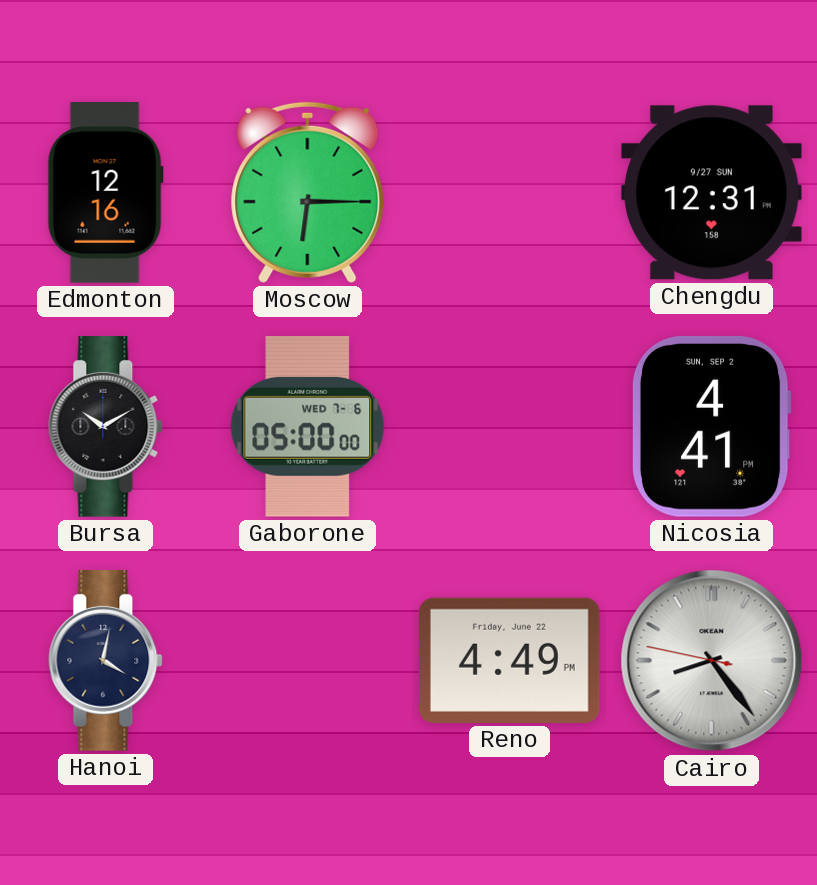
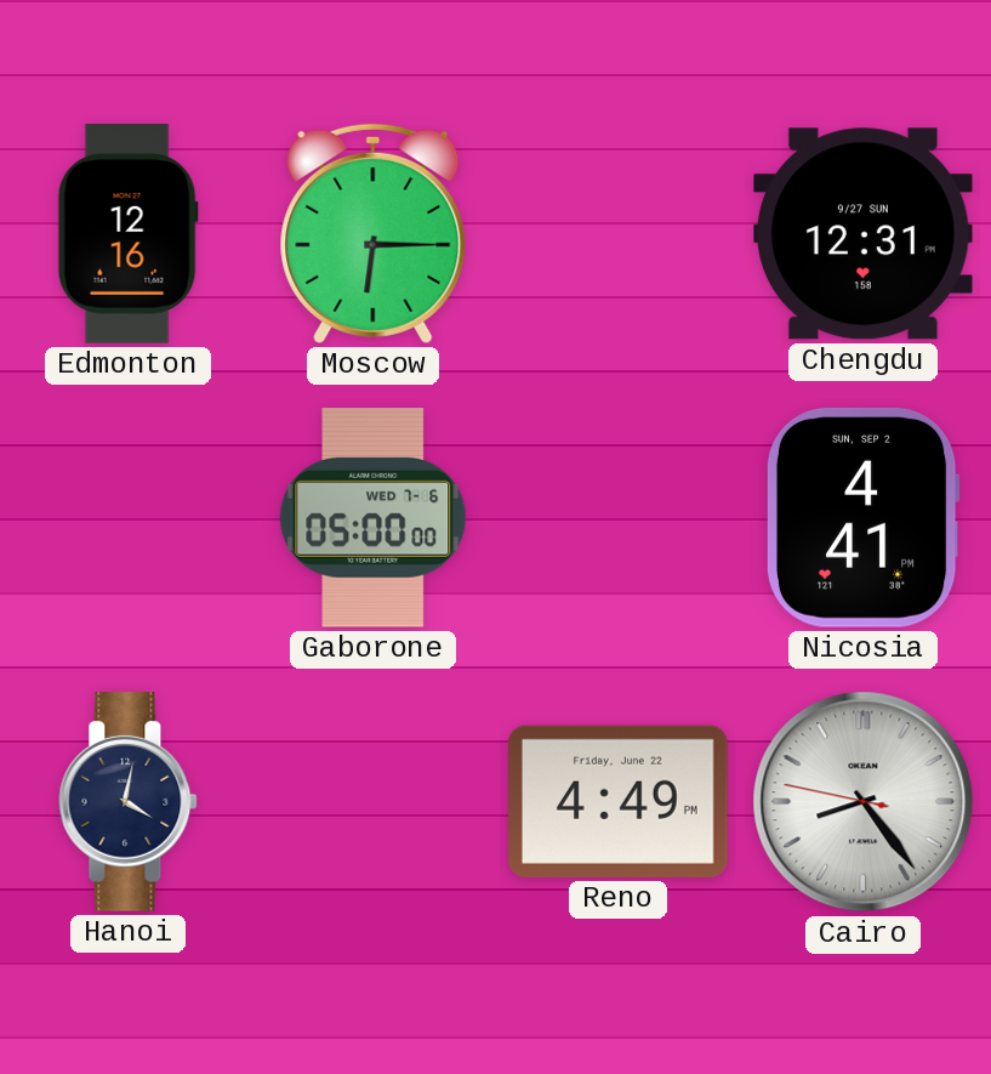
Bursa: 10:10 -> none (106, 427)
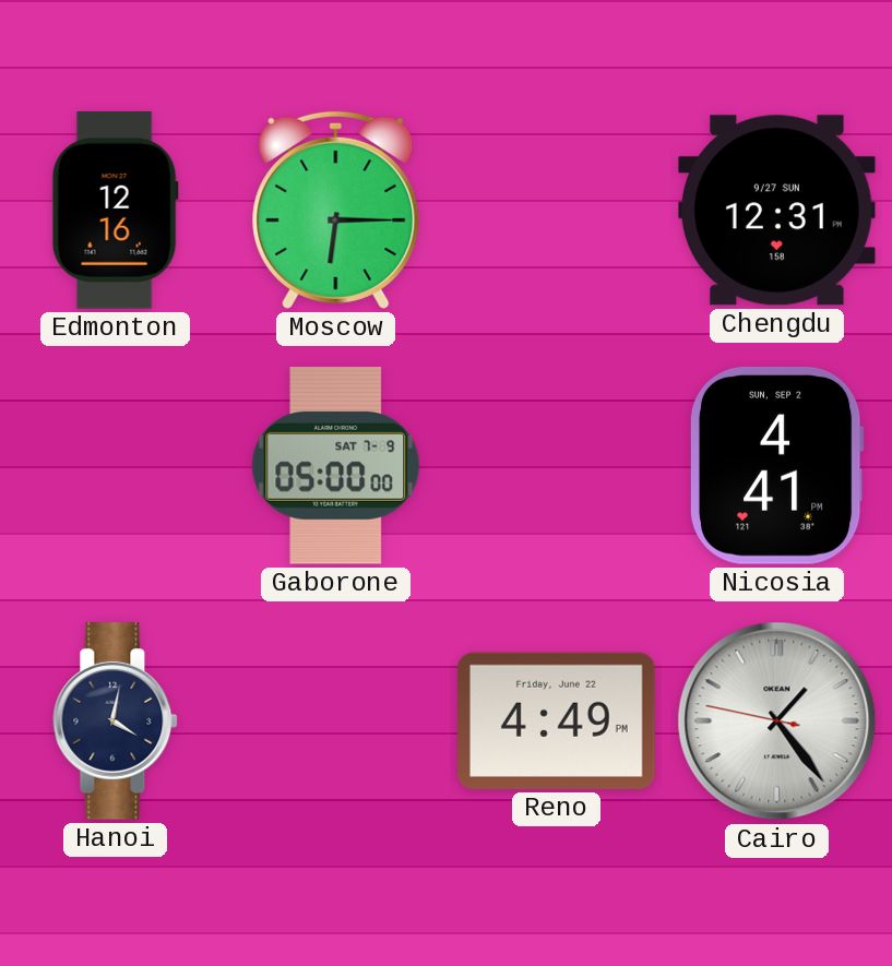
Gaborone date: WED 7-6 -> SAT 7-9 (336, 465)
Cairo: 8:23 -> 1:23 (777, 721)
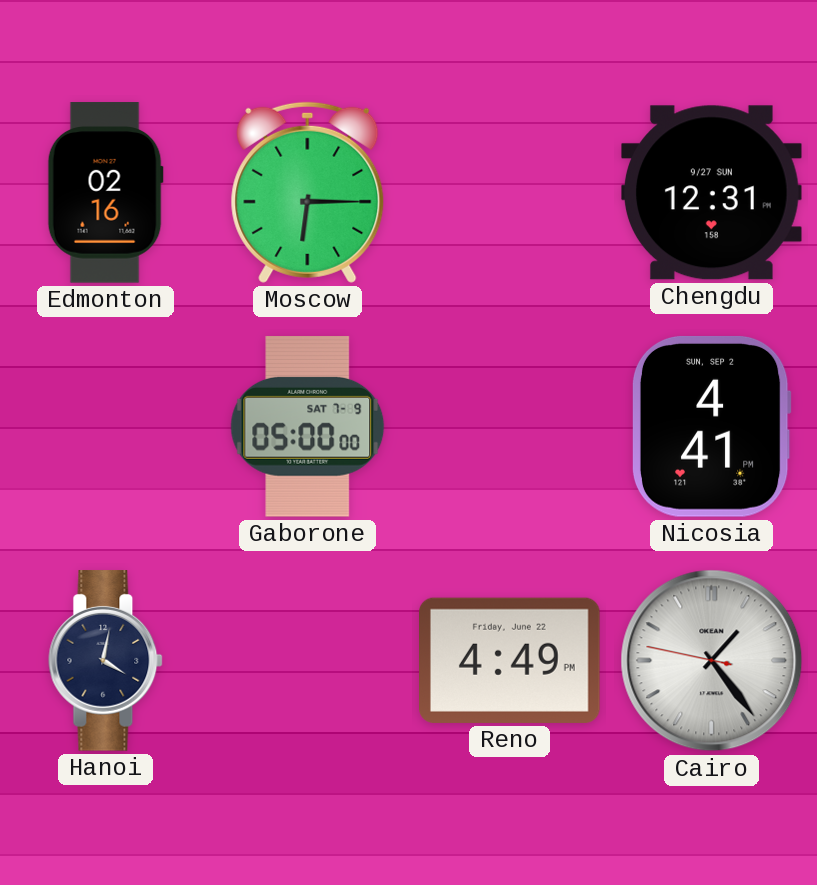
Edmonton: 12:16 -> 02:16 (105, 193)
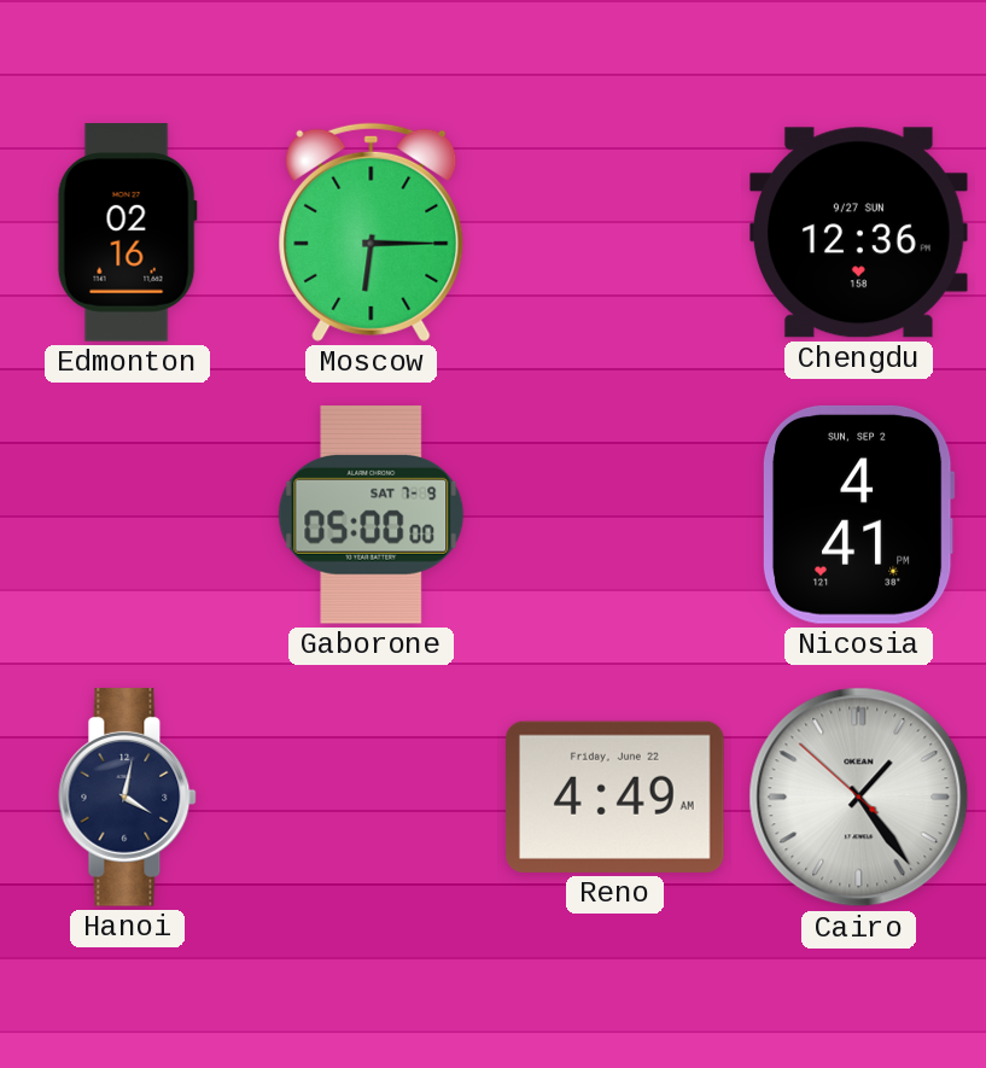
Chengdu: 12:31 -> 12:36 (859, 233)
Reno: 4:49 PM -> 4:49 AM (615, 796)
Cairo: 1:23:47 -> 1:23:52 (859, 798)
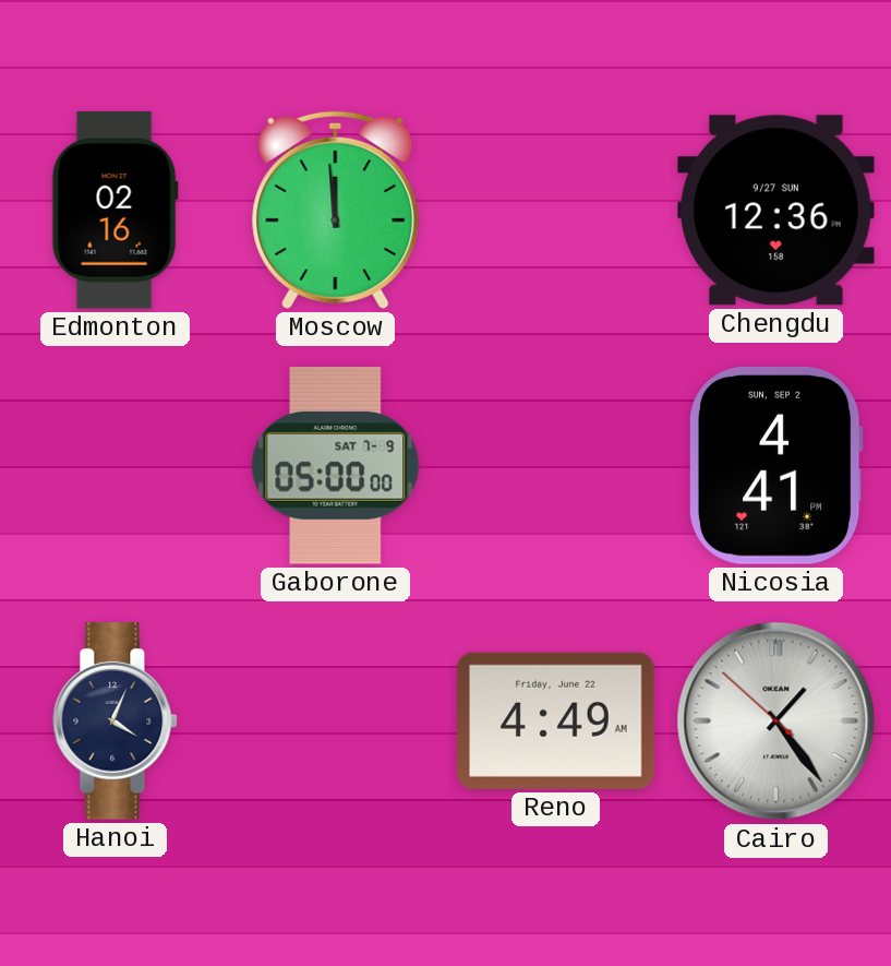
Moscow: 6:15 -> 11:59 (336, 210)
Hanoi: 4:02 -> 4:04 (116, 721)
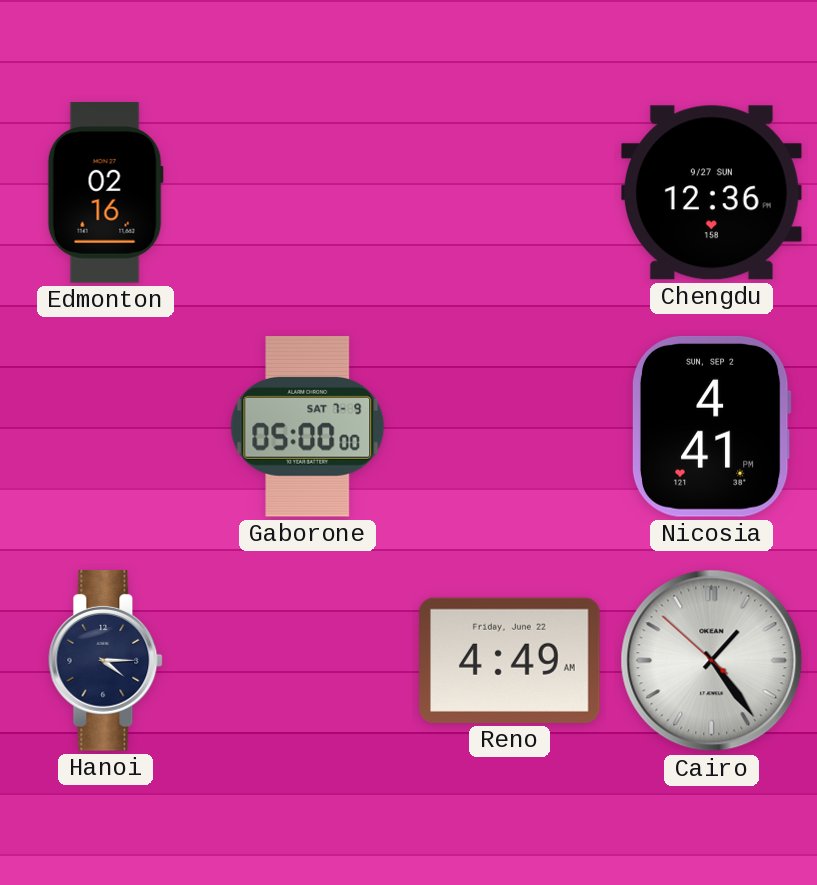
Moscow: 11:59 -> none (336, 210)
Hanoi: 4:04 -> 4:15 (106, 661)
